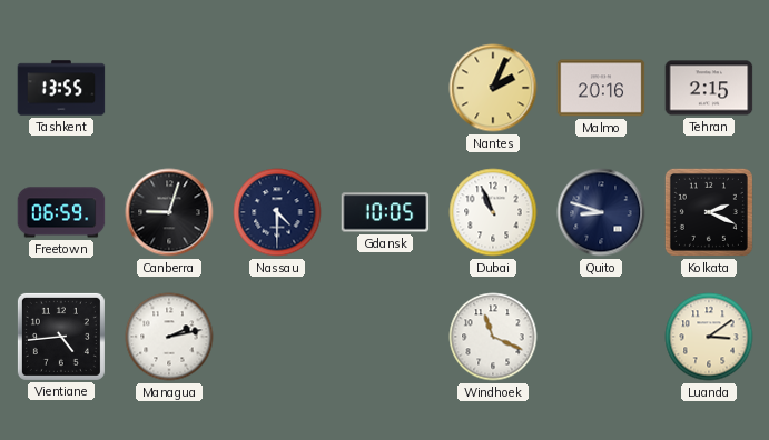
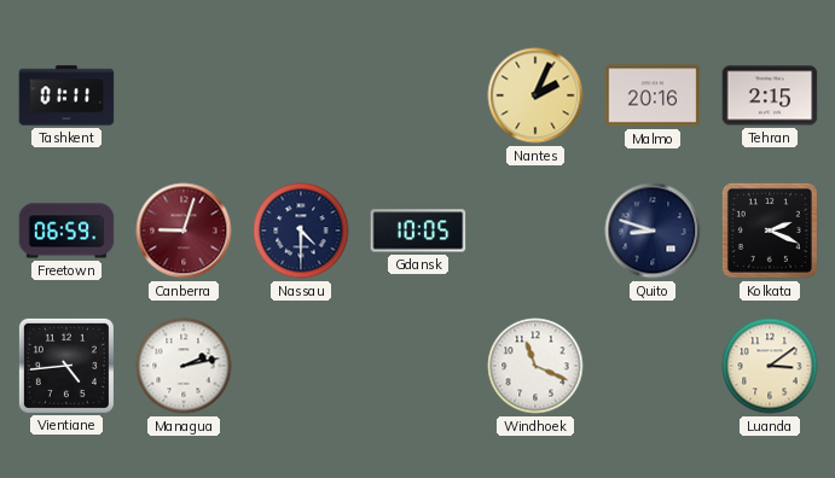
Tashkent: 13:55 -> 01:11 (66, 95)
Canberra dial: black -> burgundy (184, 231)
Dubai: 10:56 -> none (493, 212)
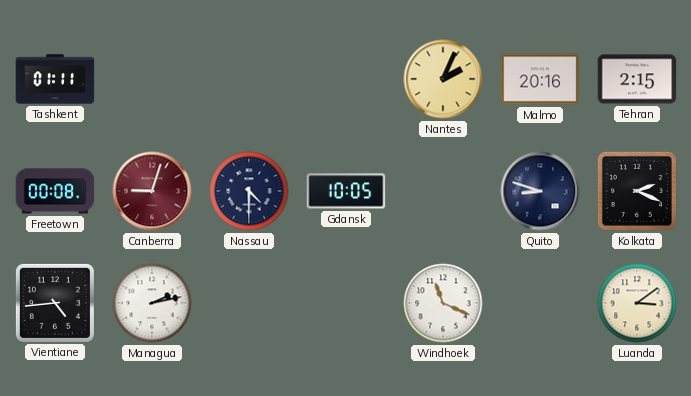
Freetown: 06:59 -> 00:08 (55, 191)
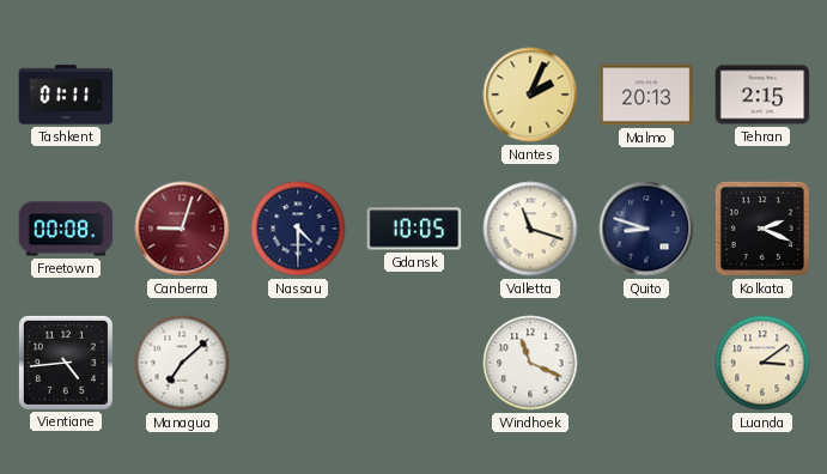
Malmo: 20:16 -> 20:13 (646, 95)
Valletta: none -> 11:18 (530, 229)
Managua: 2:13 -> 7:08 (182, 363)
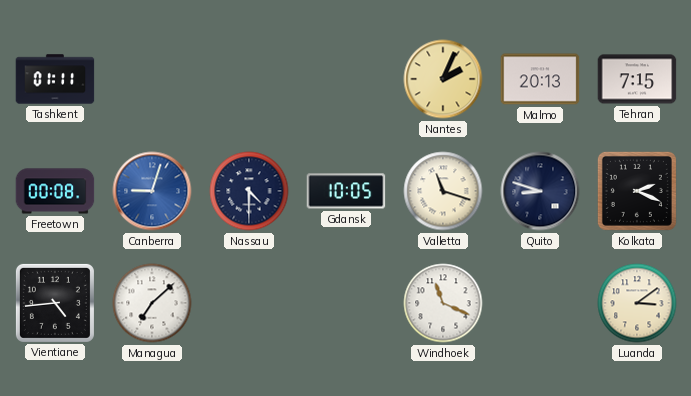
Tehran: 2:15 -> 7:15 (637, 79)
Canberra dial: burgundy -> blue (152, 191)
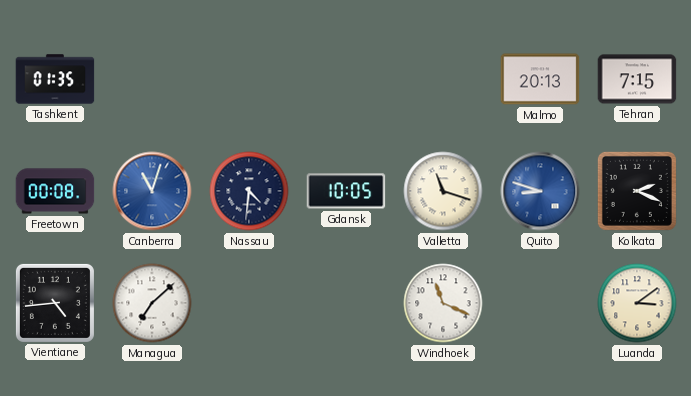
Tashkent: 01:11 -> 01:35 (55, 79)
Nantes: 2:04 -> none (443, 79)
Canberra: 9:03 -> 11:03 (152, 191)
Nassau: 4:30 -> 4:31 (249, 191)
Quito dial: navy -> blue (540, 191)
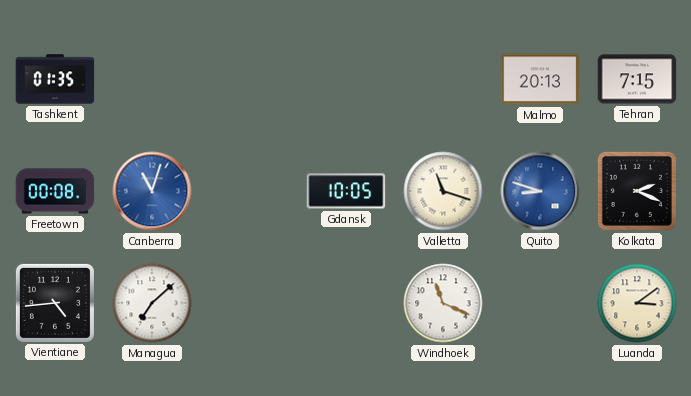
Nassau: 4:31 -> none (249, 191)
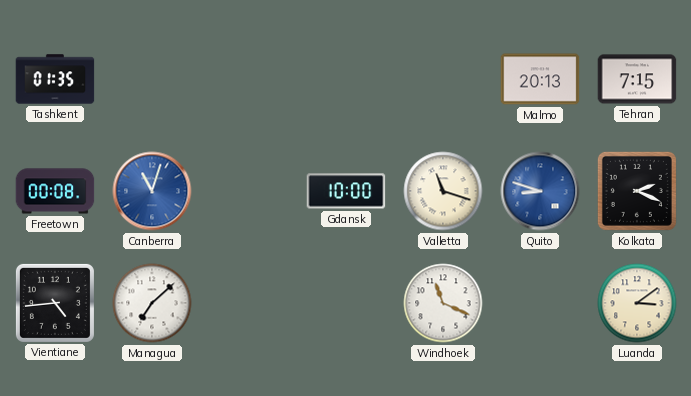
Gdansk: 10:05 -> 10:00 (346, 191)
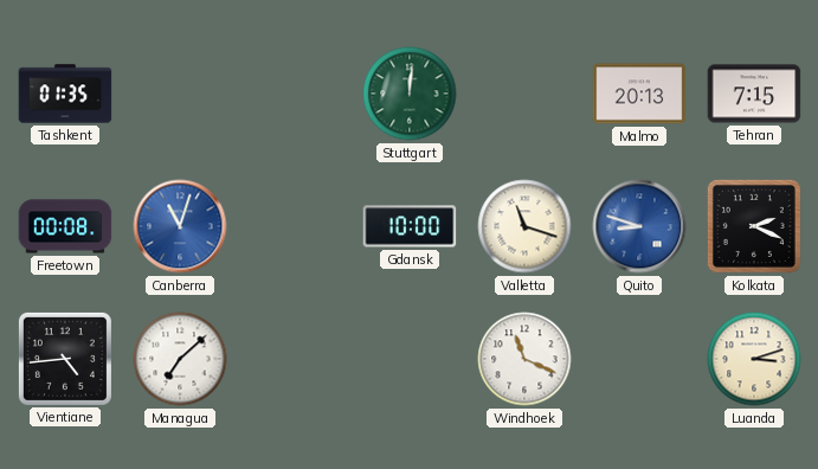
Stuttgart: none -> 12:01 (410, 94)
Luanda: 3:09 -> 3:12 (754, 359)
